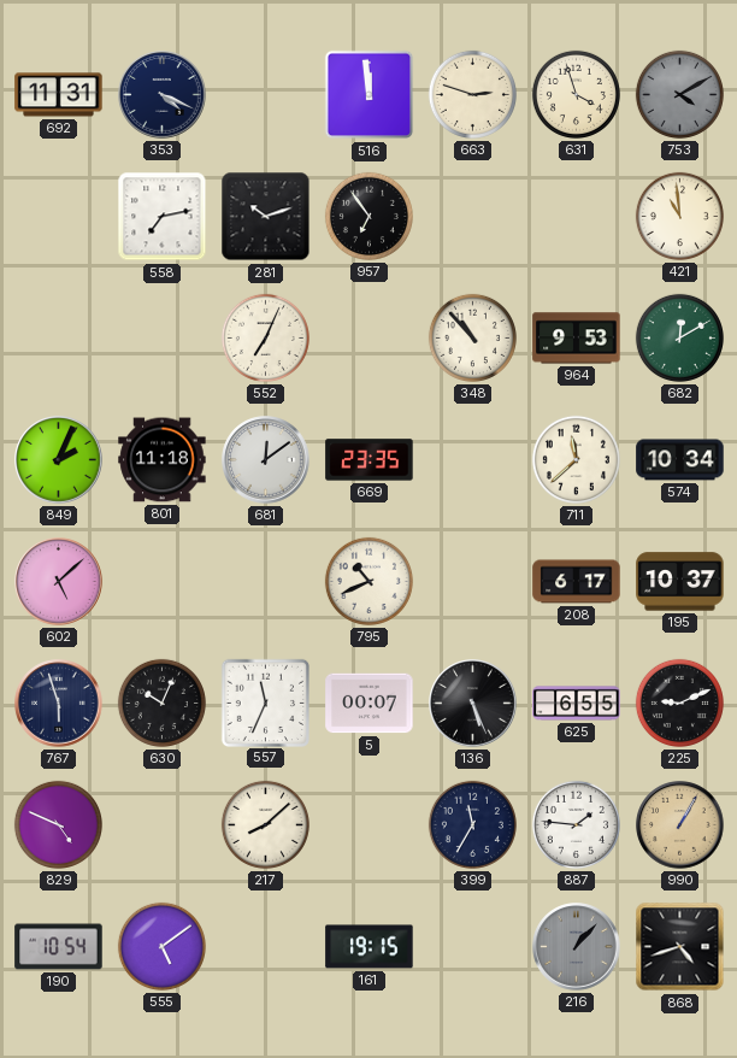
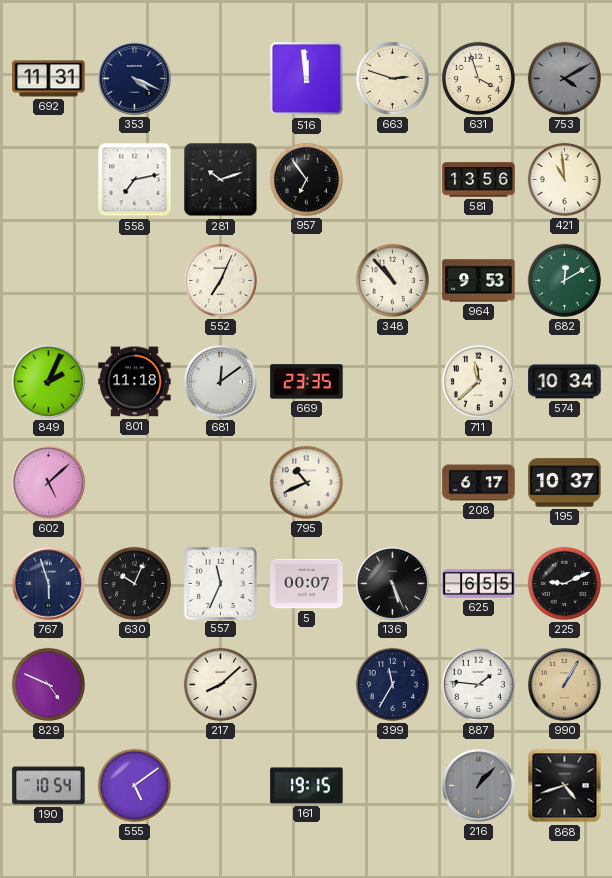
581: none -> 13:56 (479, 180)
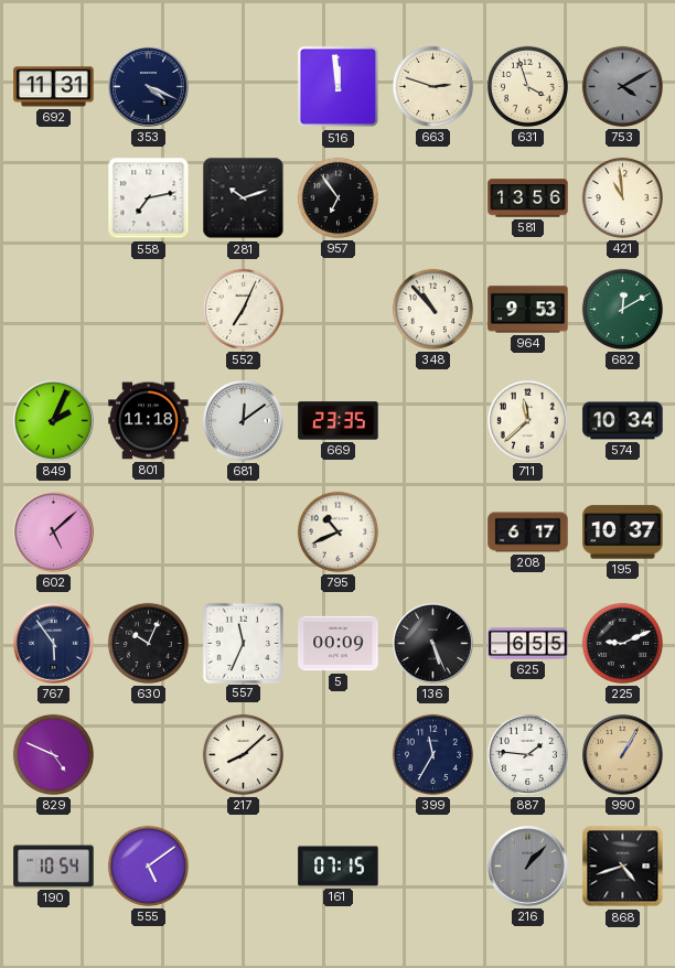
767: 5:57 -> 5:54 (54, 644)
5: 00:07 -> 00:09 (339, 644)
161: 19:15 -> 07:15 (339, 867)
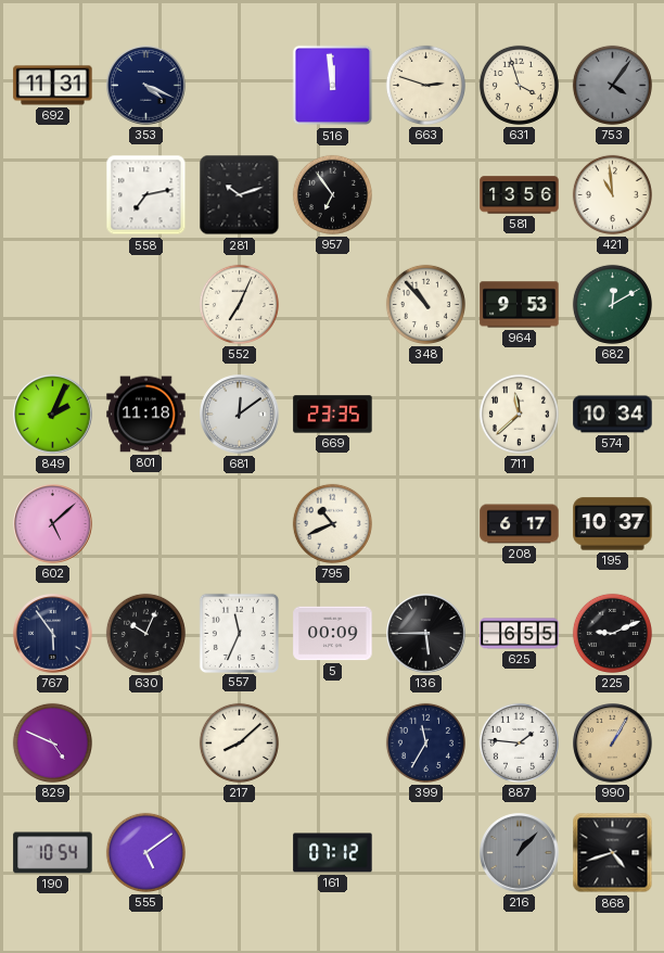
753: 4:10 -> 4:06 (612, 85)
136: 5:26 -> 5:45 (426, 634)
161: 07:15 -> 07:12 (333, 853)
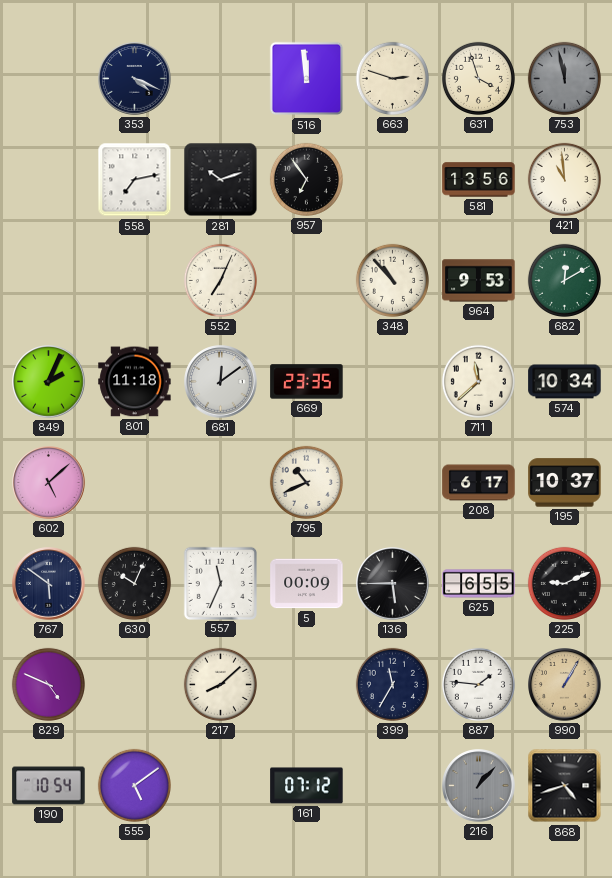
692: 11:31 -> none (53, 86)
753: 4:06 -> 11:58 (564, 78)
767: 5:54 -> 5:51 (49, 584)
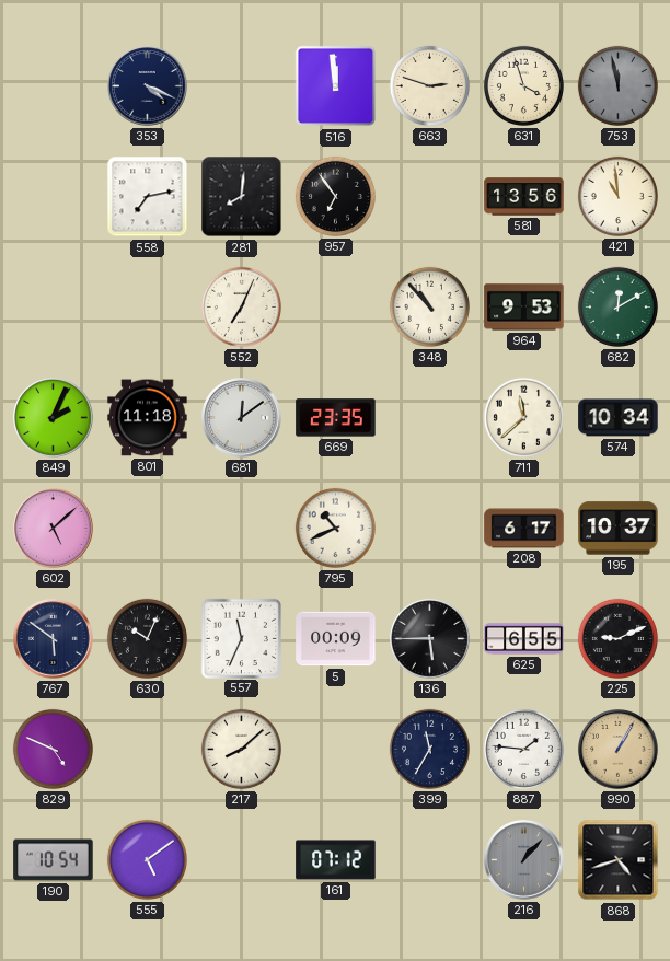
281: 10:12 -> 8:01 (242, 197)
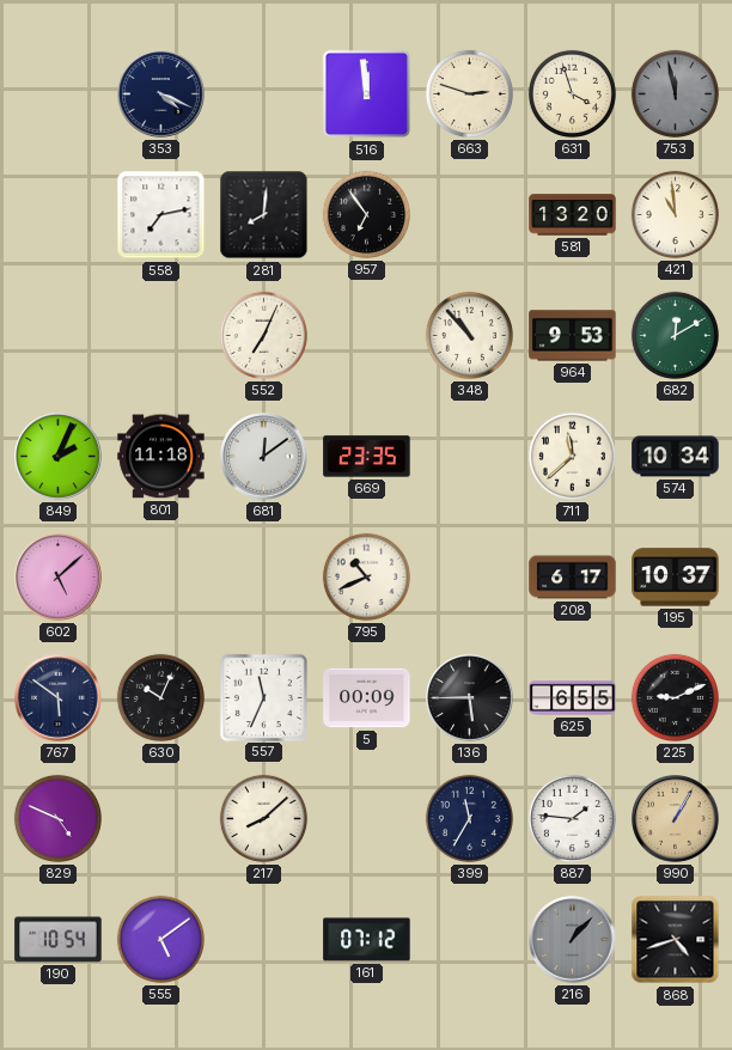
581: 13:56 -> 13:20 (573, 215)
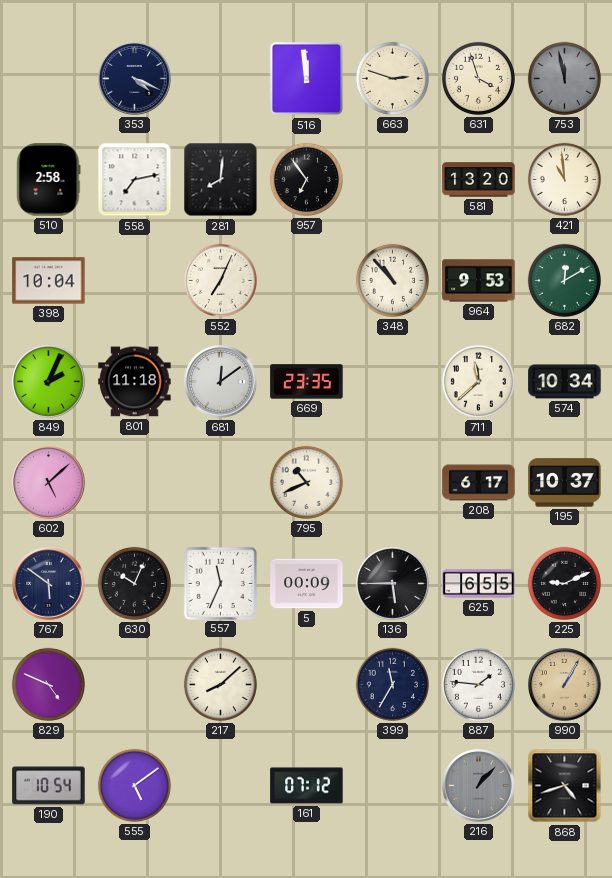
510: none -> 2:58 (49, 180)
398: none -> 10:04 (49, 281)
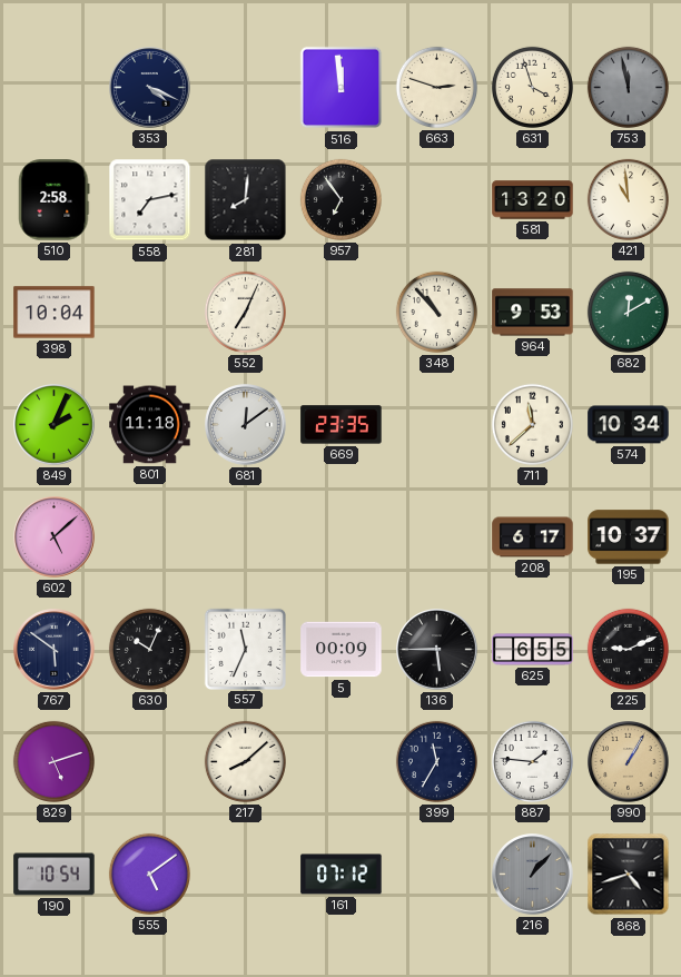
795: 10:41 -> none (306, 482)
829: 4:49 -> 5:12 (53, 761)
